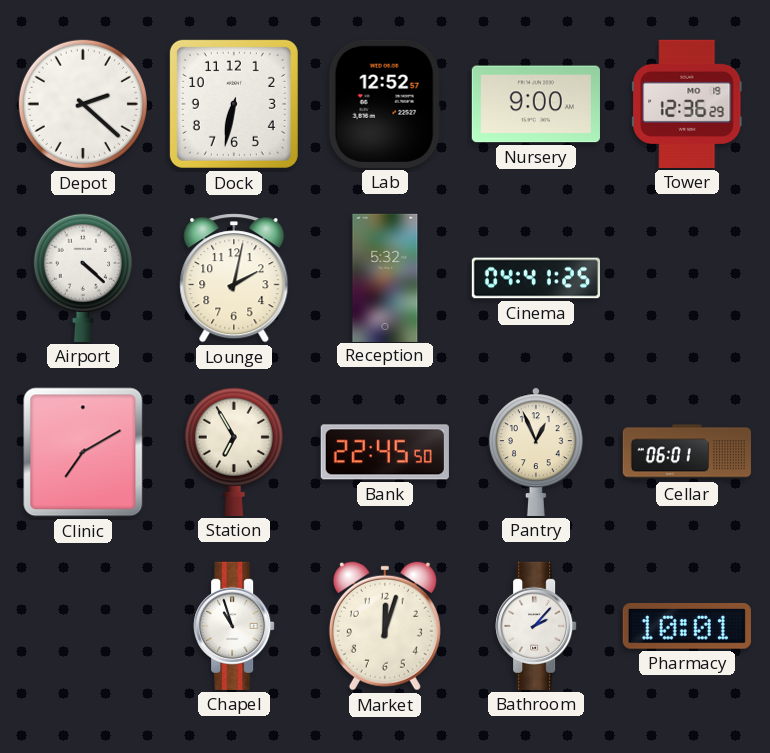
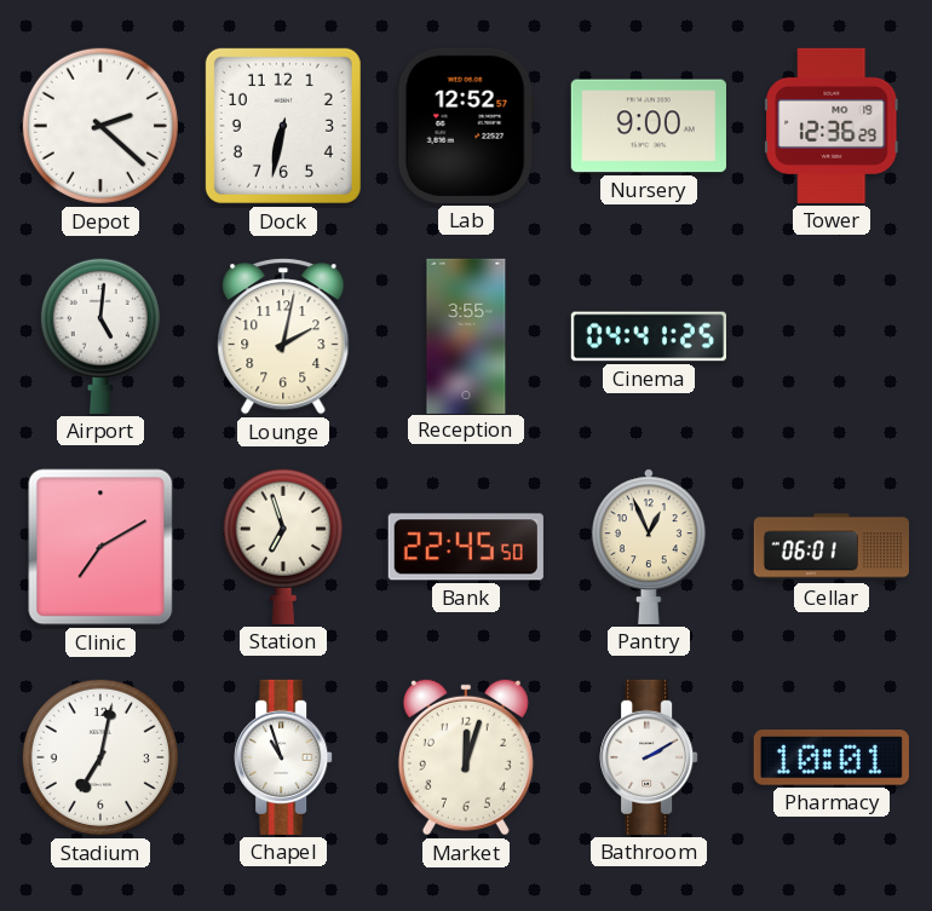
Airport: 4:22 -> 5:01 (100, 335)
Reception: 5:32 -> 3:55 (466, 335)
Station: 6:55 -> 6:57 (283, 546)
Stadium: none -> 7:02 (100, 757)
Bathroom: 2:07 -> 2:10 (649, 757)
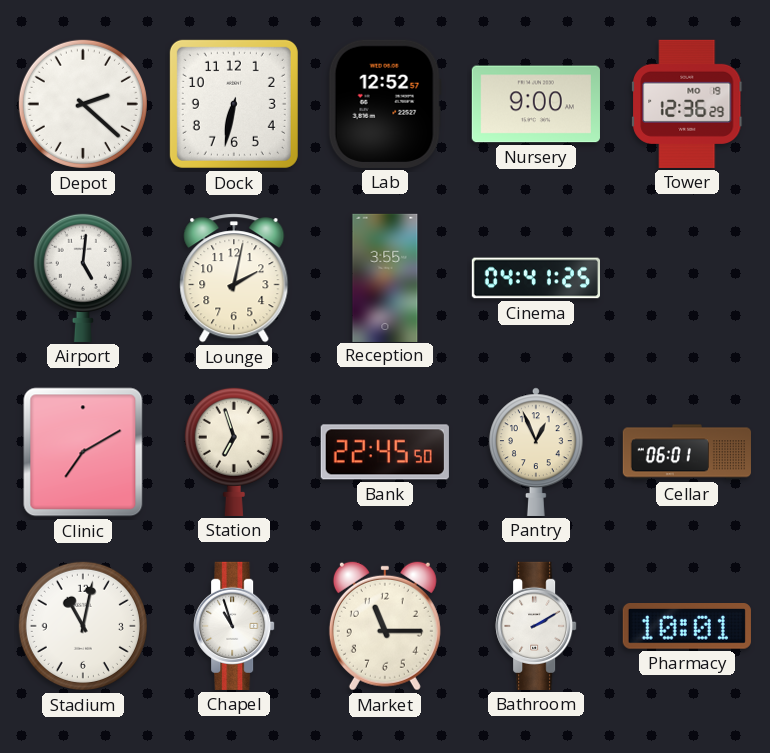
Stadium: 7:02 -> 11:02 (83, 626)
Market: 12:03 -> 11:15 (385, 626)
